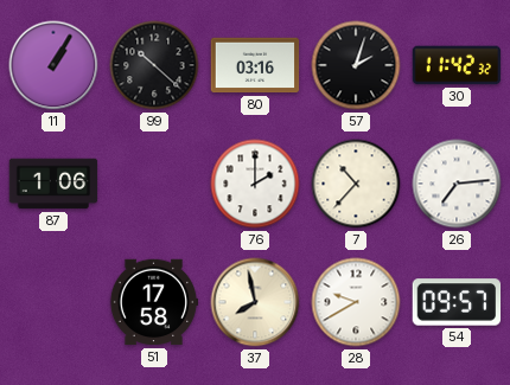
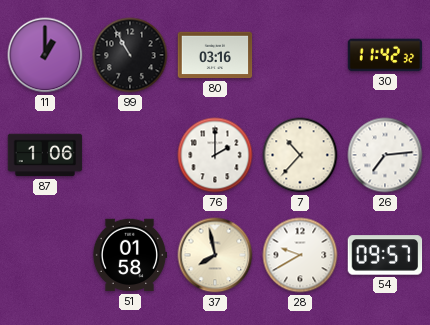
11: 1:05 -> 1:00 (45, 55)
99: 10:22 -> 10:55 (130, 55)
57: 2:03 -> none (356, 65)
51: 17:58 -> 01:58 (130, 255)
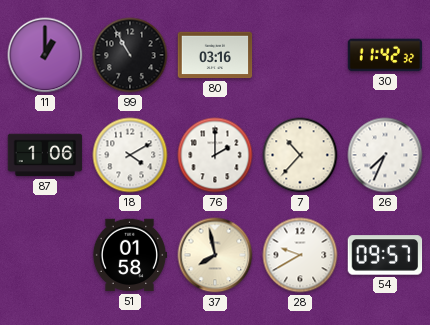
18: none -> 4:10 (130, 155)
26: 7:14 -> 7:34 (385, 155)
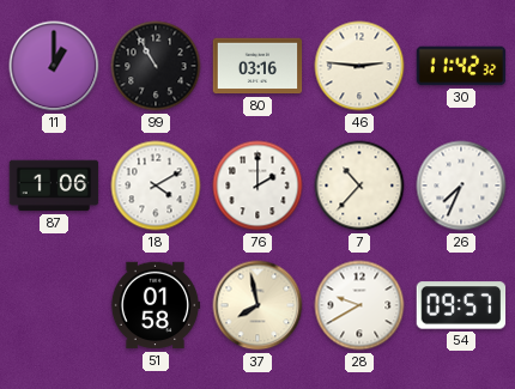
46: none -> 2:46 (359, 66)
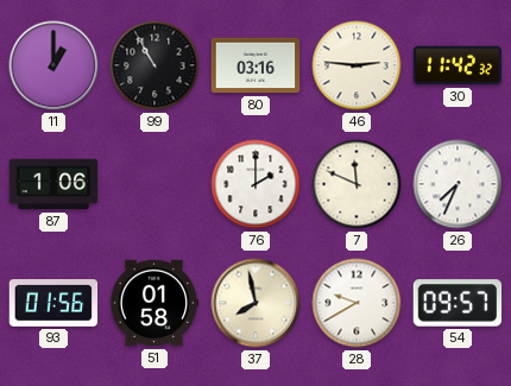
18: 4:10 -> none (156, 186)
7: 10:37 -> 11:49 (357, 184)
93: none -> 01:56 (53, 304)
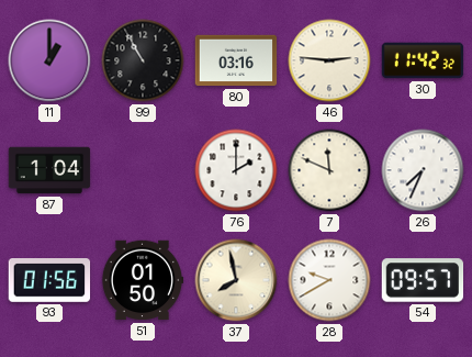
87: 1:06 -> 1:04 (49, 170)
51: 01:58 -> 01:50 (143, 280)
